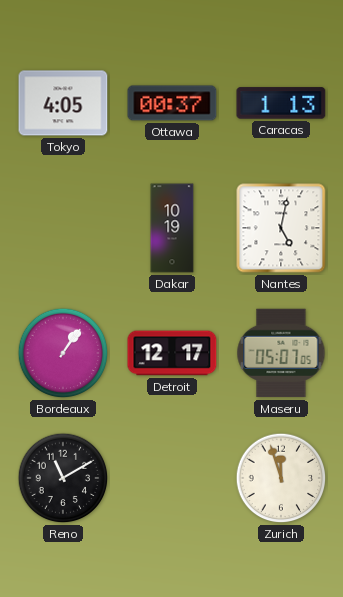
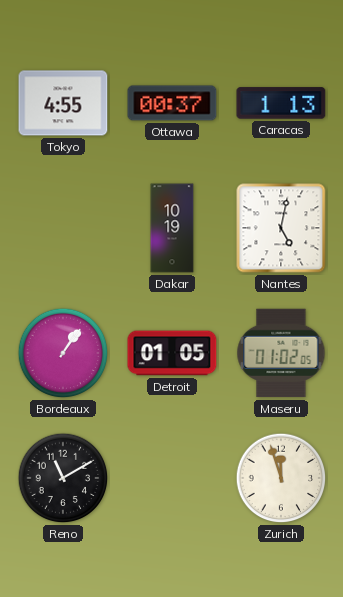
Tokyo: 4:05 -> 4:55 (63, 103)
Detroit: 12:17 -> 01:05 (172, 353)
Maseru: 05:07 -> 01:02 (281, 353)
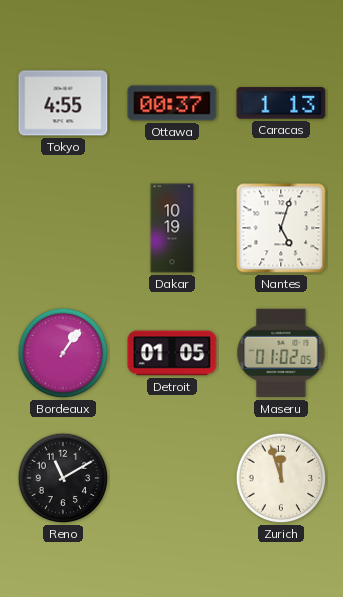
Nantes: 5:02 -> 5:03 (281, 228)
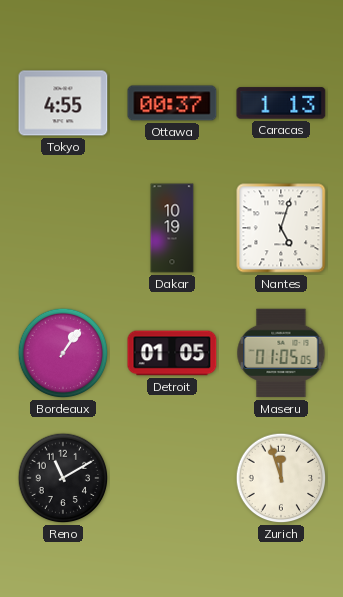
Maseru: 01:02 -> 01:05 (281, 353)
